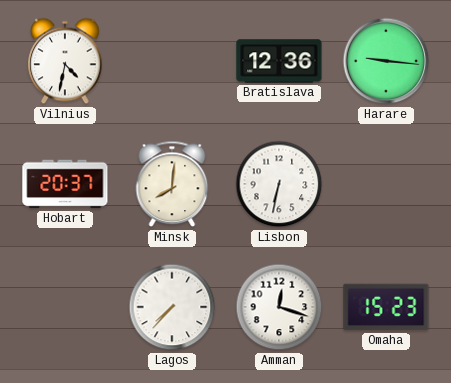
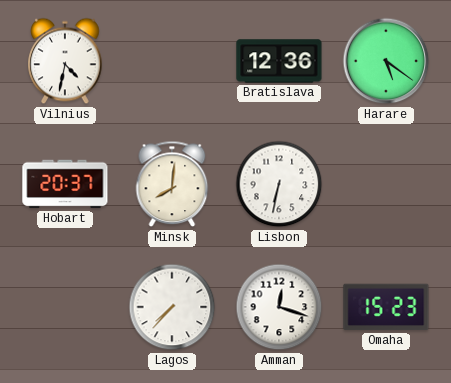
Harare: 9:16 -> 5:21 (386, 61)
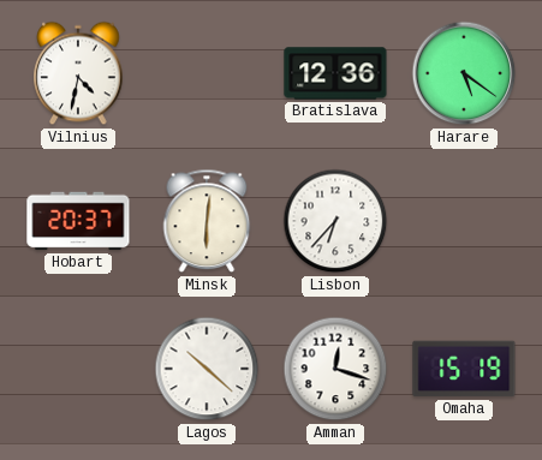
Minsk: 8:01 -> 6:01 (207, 221)
Lisbon: 6:32 -> 6:37 (335, 221)
Lagos: 7:37 -> 10:22 (207, 369)
Omaha: 15:23 -> 15:19 (464, 369)
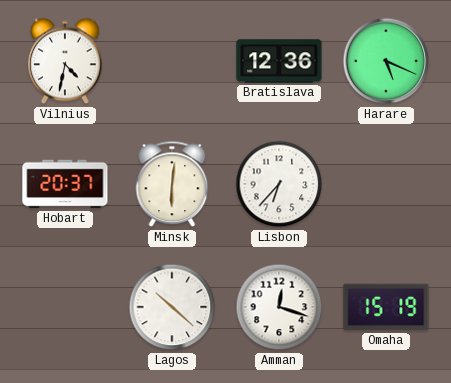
Harare: 5:21 -> 5:19 (386, 61)
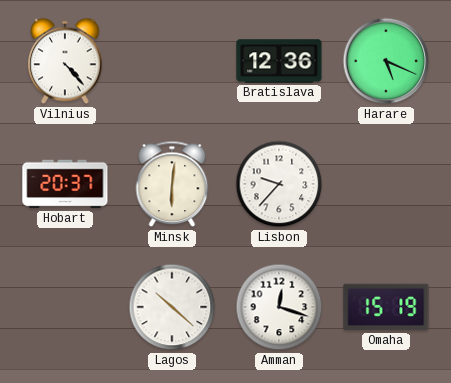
Vilnius: 4:32 -> 4:23 (65, 61)
Lisbon: 6:37 -> 9:37 (279, 184)
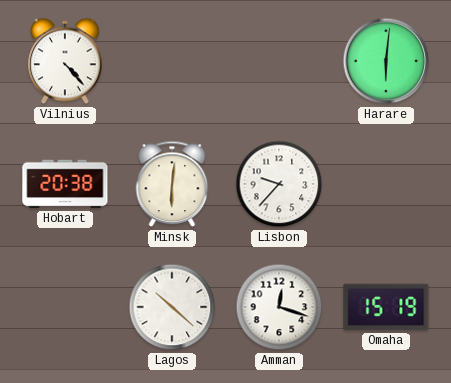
Bratislava: 12:36 -> none (279, 61)
Harare: 5:19 -> 6:01 (386, 61)
Hobart: 20:37 -> 20:38 (65, 184)
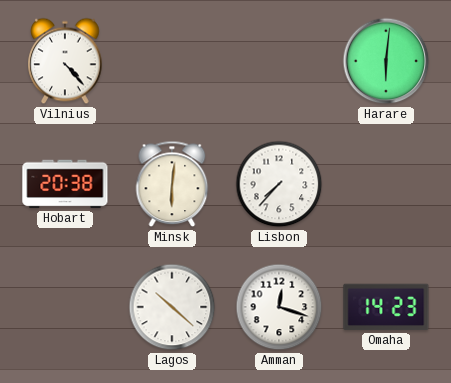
Lisbon: 9:37 -> 7:37 (279, 184)
Omaha: 15:19 -> 14:23 (386, 307)
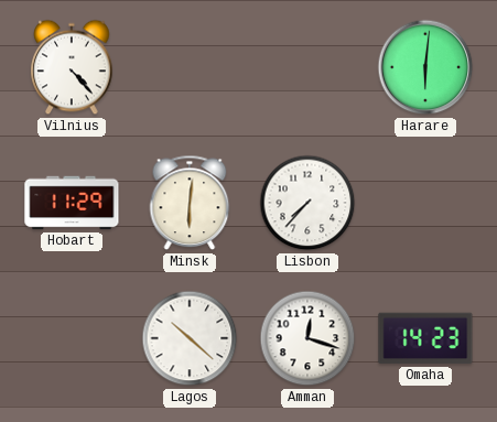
Hobart: 20:38 -> 11:29 (72, 203)
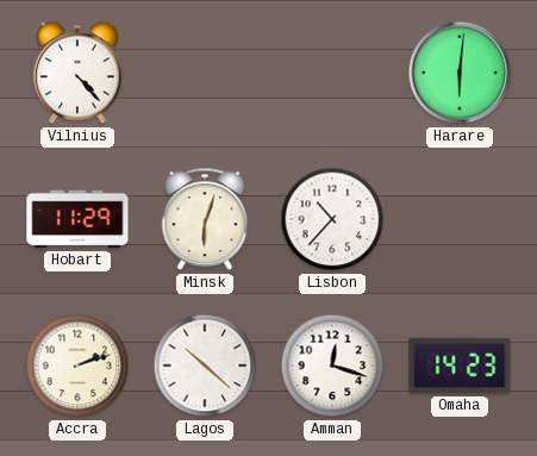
Minsk: 6:01 -> 6:03 (205, 219)
Lisbon: 7:37 -> 10:37 (332, 219)
Accra: none -> 2:12 (77, 366)
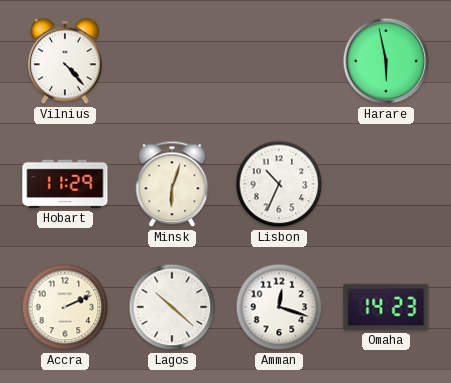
Harare: 6:01 -> 5:58 (386, 61)
Lisbon: 10:37 -> 10:34 (279, 184)
Accra: 2:12 -> 2:11 (65, 307)
